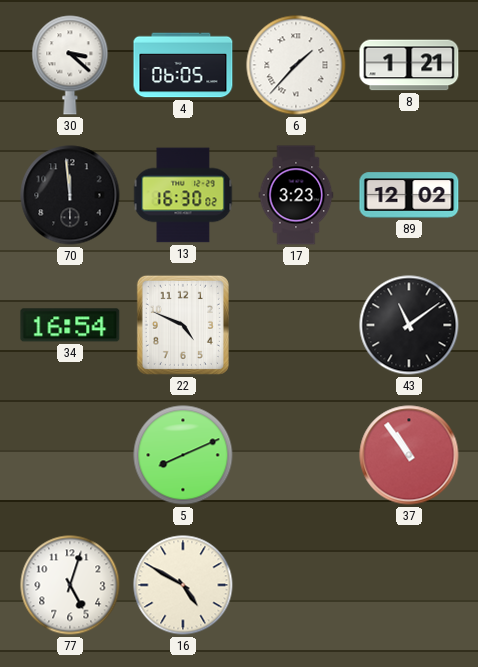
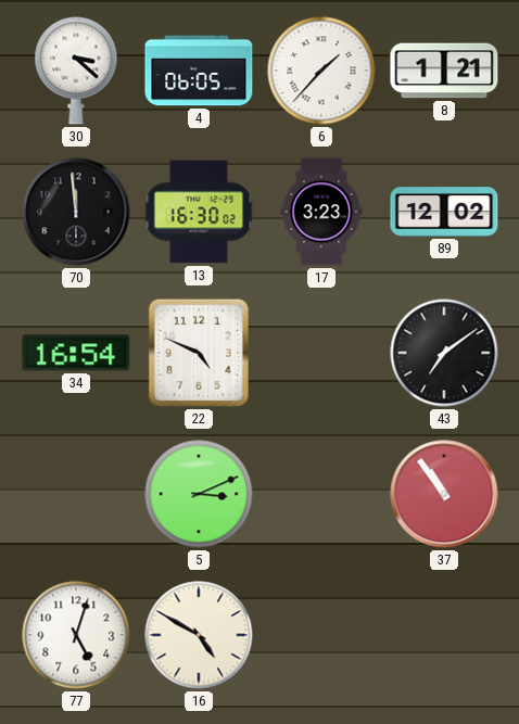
43: 11:09 -> 7:09 (444, 353)
5: 8:11 -> 3:11 (199, 494)
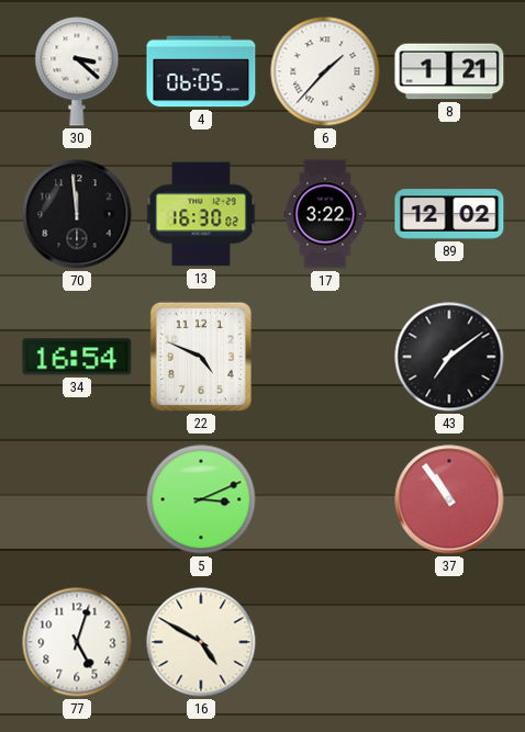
17: 3:23 -> 3:22 (325, 214)
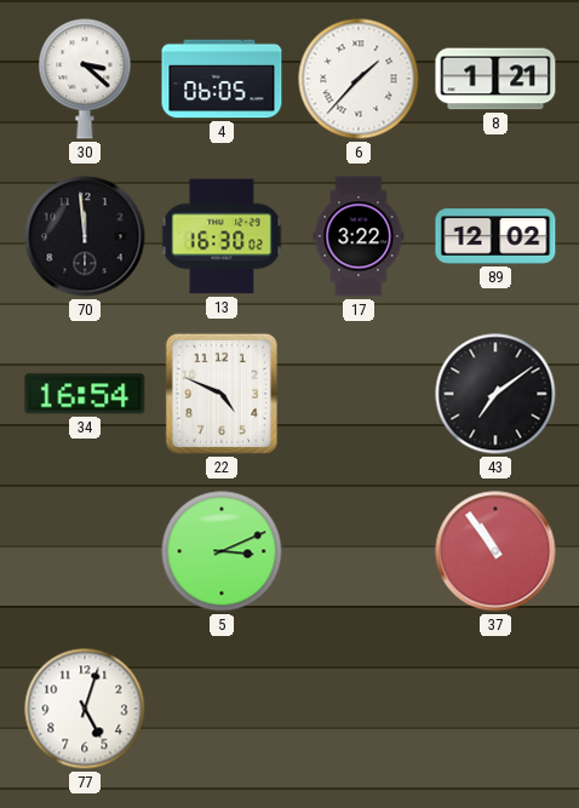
16: 4:50 -> none (201, 642)
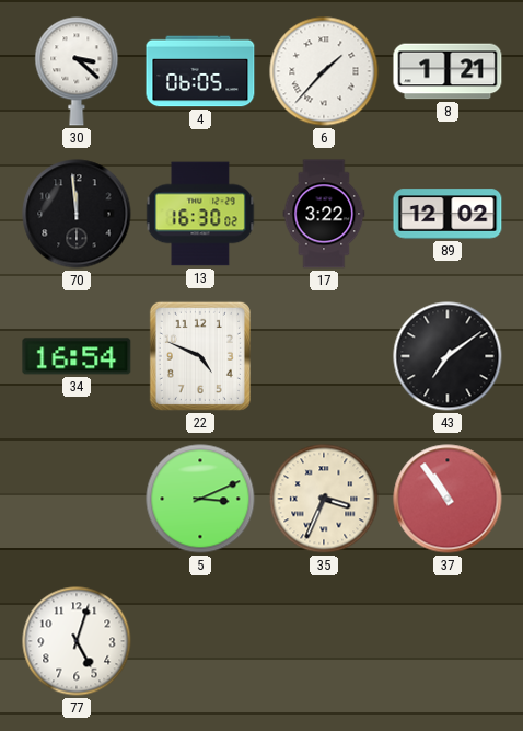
35: none -> 3:34 (324, 499)
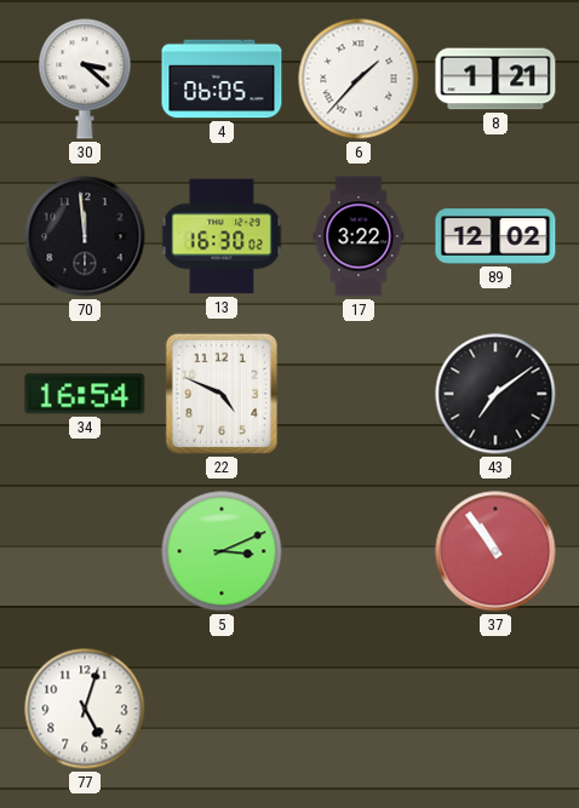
35: 3:34 -> none (324, 499)
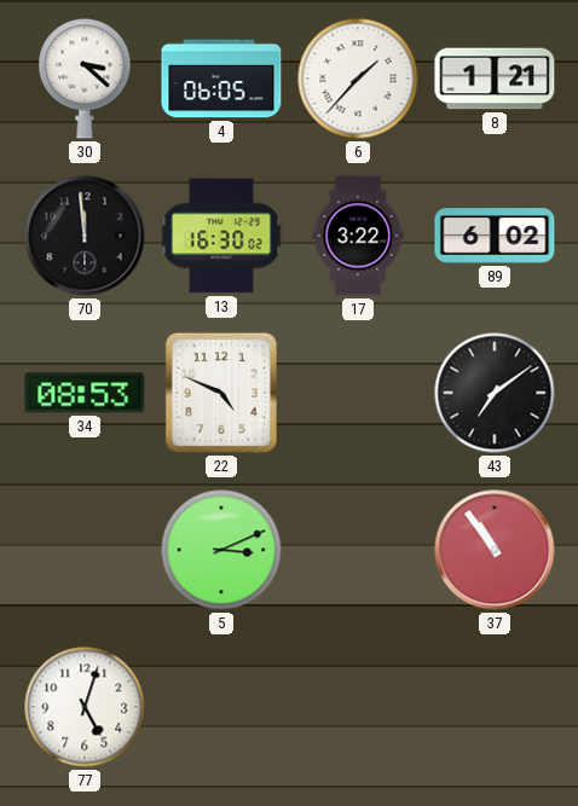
89: 12:02 -> 6:02 (495, 236)
34: 16:54 -> 08:53 (85, 393)
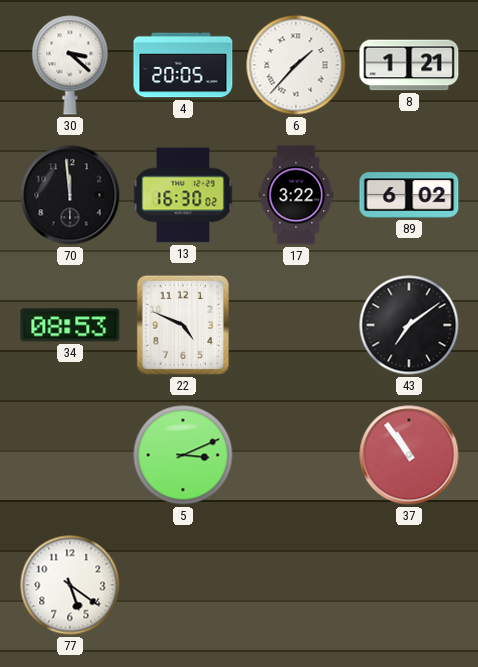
4: 06:05 -> 20:05 (183, 65)
77: 5:03 -> 5:21 (70, 585)
